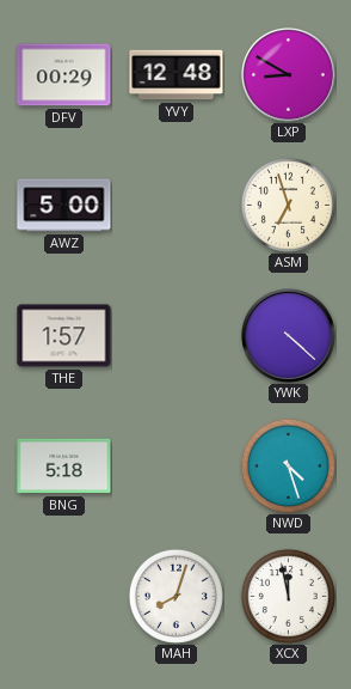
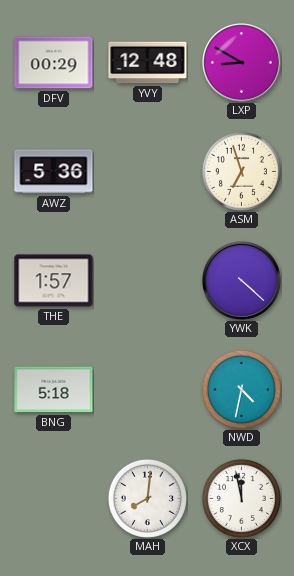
AWZ: 5:00 -> 5:36 (54, 172)
NWD: 4:27 -> 4:32 (241, 389)
MAH: 8:03 -> 8:01 (147, 498)
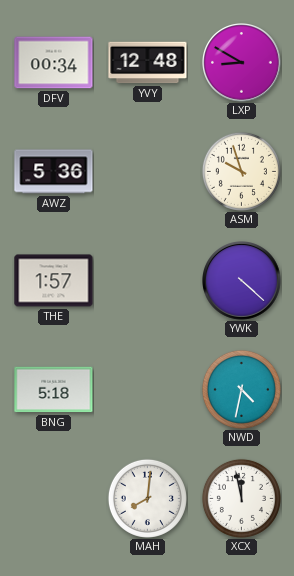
DFV: 00:29 -> 00:34 (54, 63)
ASM: 6:57 -> 9:57 (241, 171)
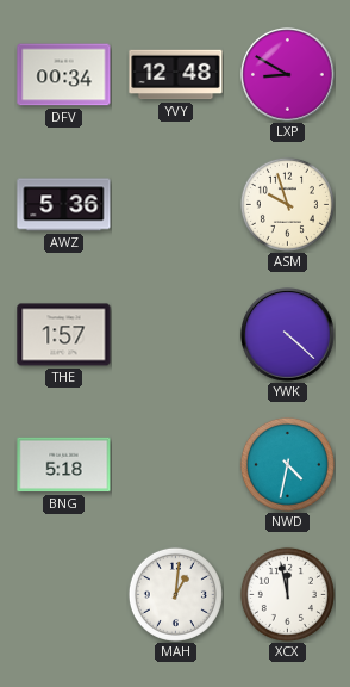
MAH: 8:01 -> 1:01 (175, 594)
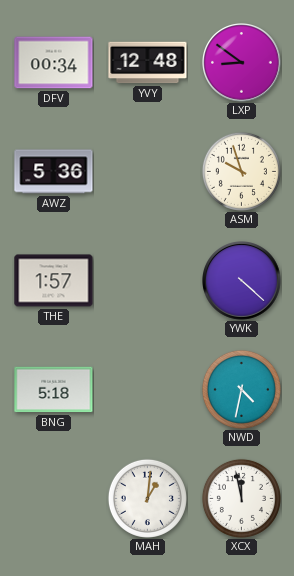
LXP: 8:50 -> 8:51 (242, 63)
